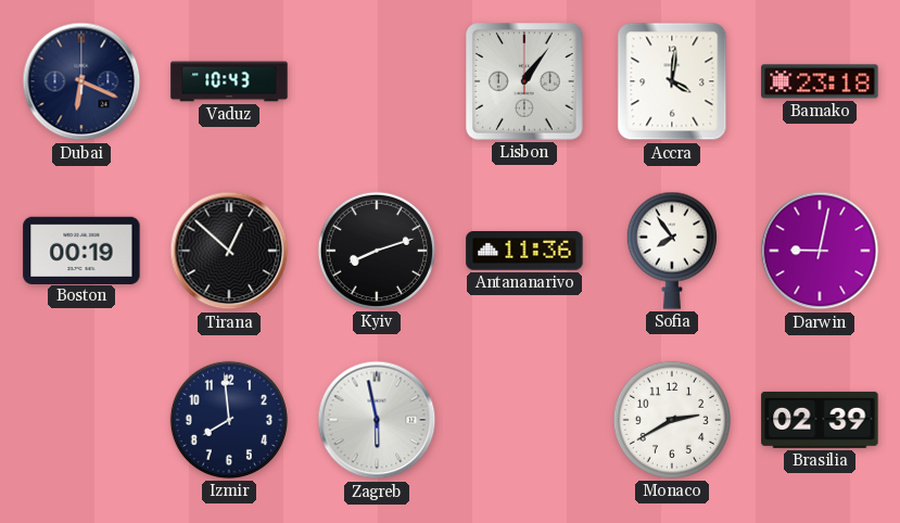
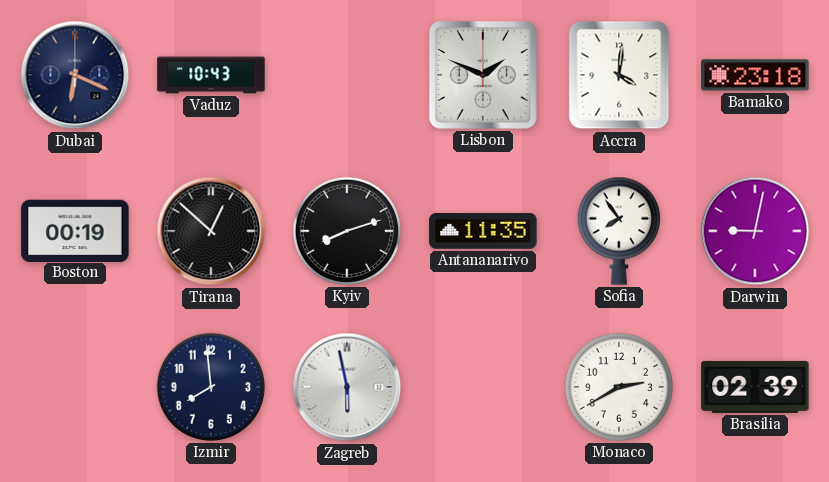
Lisbon: 1:06 -> 1:49 (484, 76)
Antananarivo: 11:36 -> 11:35 (483, 232)
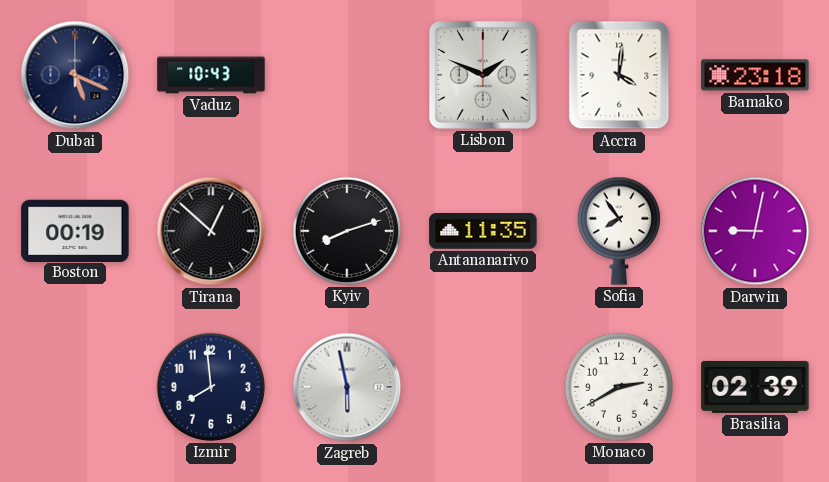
Dubai: 6:19 -> 5:19 (75, 75)
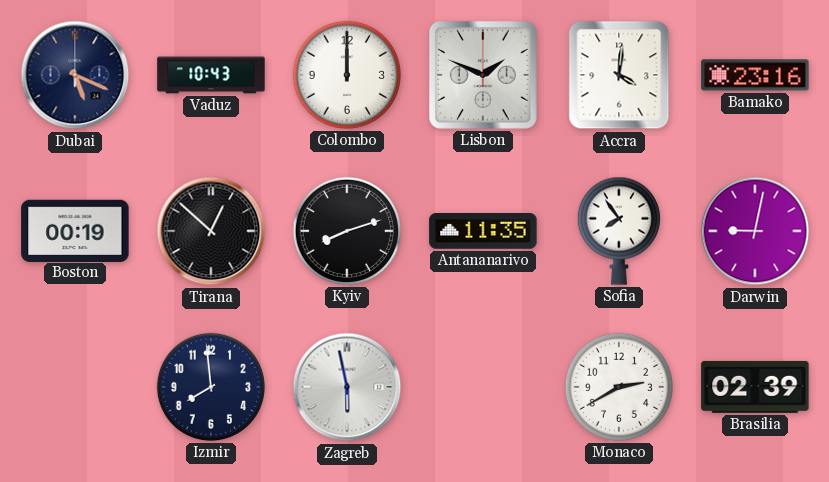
Colombo: none -> 12:00 (347, 75)
Bamako: 23:18 -> 23:16 (755, 75)
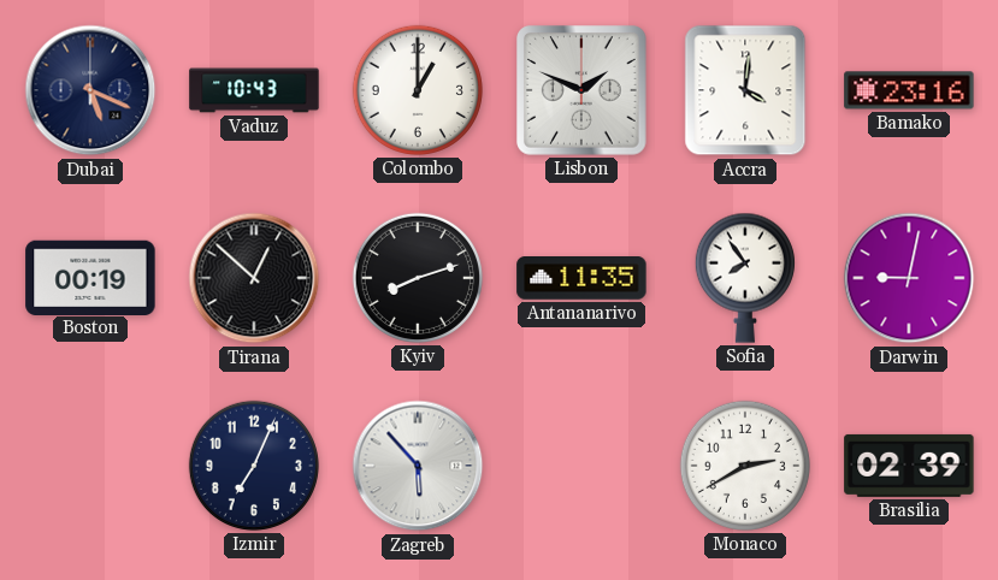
Colombo: 12:00 -> 1:00 (418, 90)
Izmir: 7:59 -> 7:04 (254, 466)
Zagreb: 5:58 -> 5:53 (418, 466)
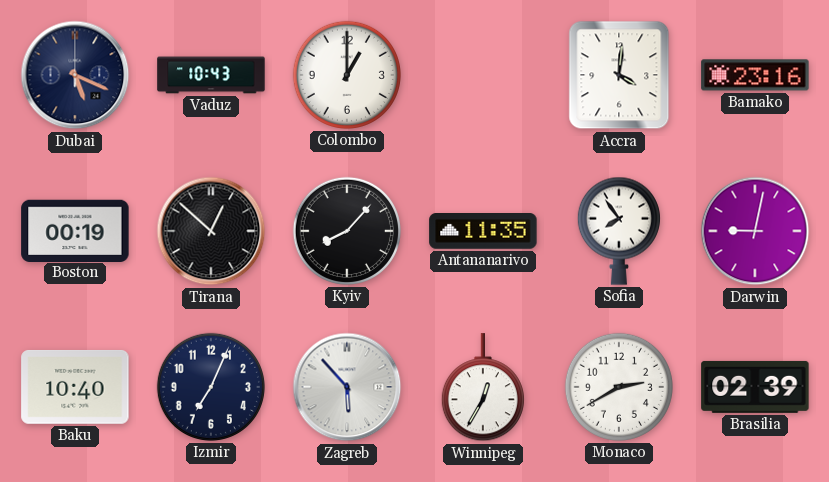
Lisbon: 1:49 -> none (583, 91)
Kyiv: 8:12 -> 8:07 (347, 231)
Baku: none -> 10:40 (75, 387)
Winnipeg: none -> 12:35 (483, 388)
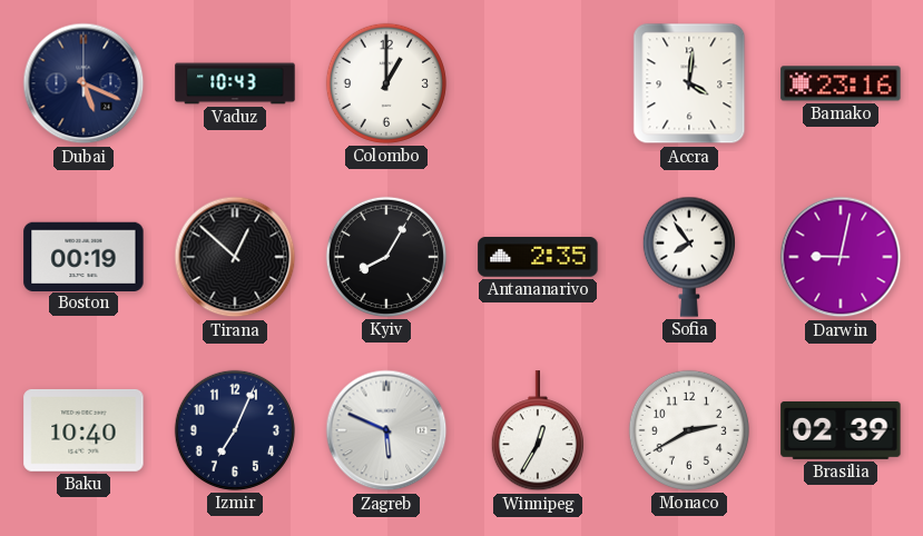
Kyiv: 8:07 -> 8:05 (386, 257)
Antananarivo: 11:35 -> 2:35 (538, 258)
Zagreb: 5:53 -> 5:49 (386, 430)
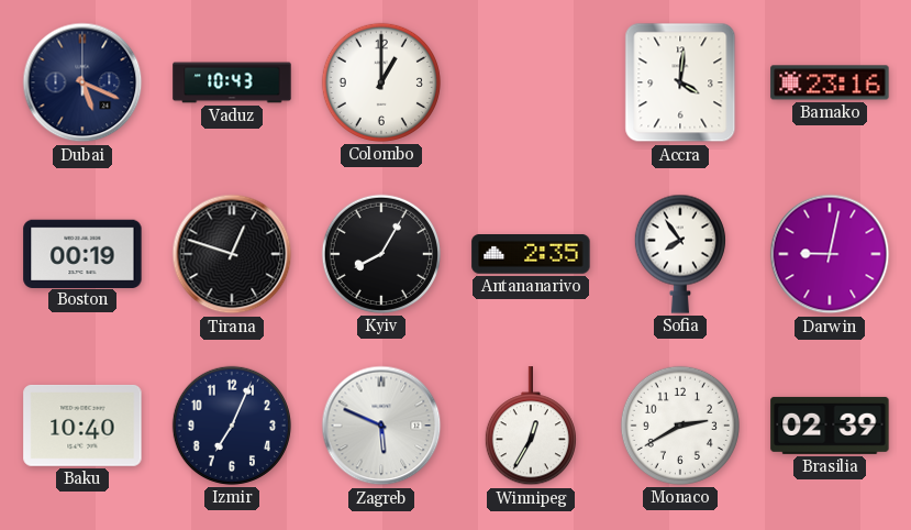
Tirana: 12:52 -> 12:48 (232, 254)
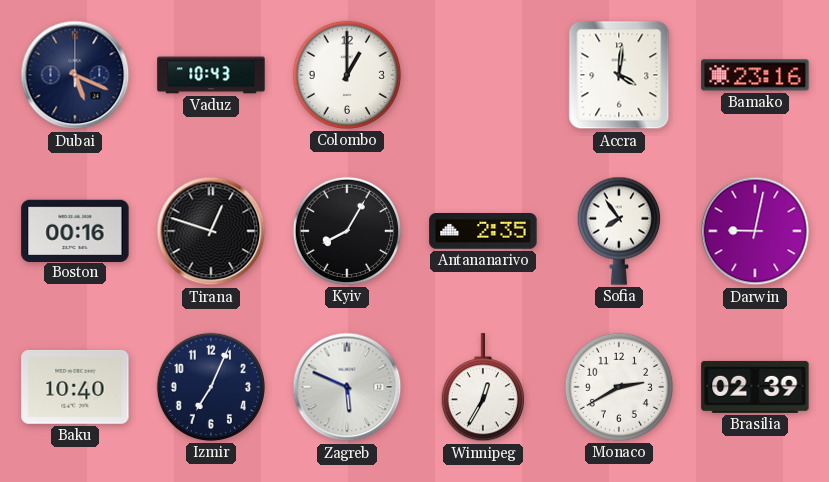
Boston: 00:19 -> 00:16 (75, 230)
